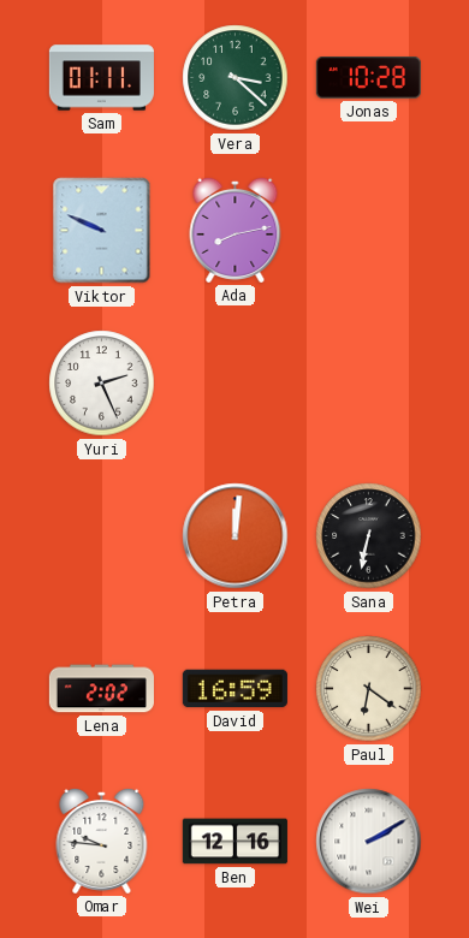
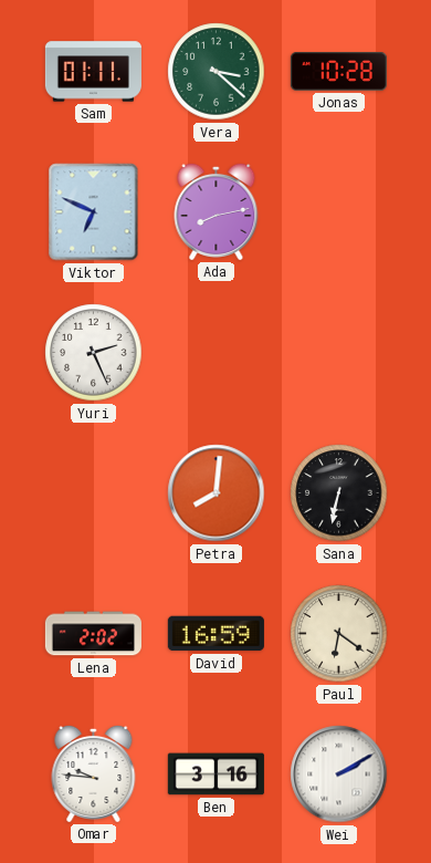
Viktor: 9:49 -> 6:49 (94, 212)
Petra: 12:01 -> 8:01 (217, 493)
Ben: 12:16 -> 3:16 (215, 774)
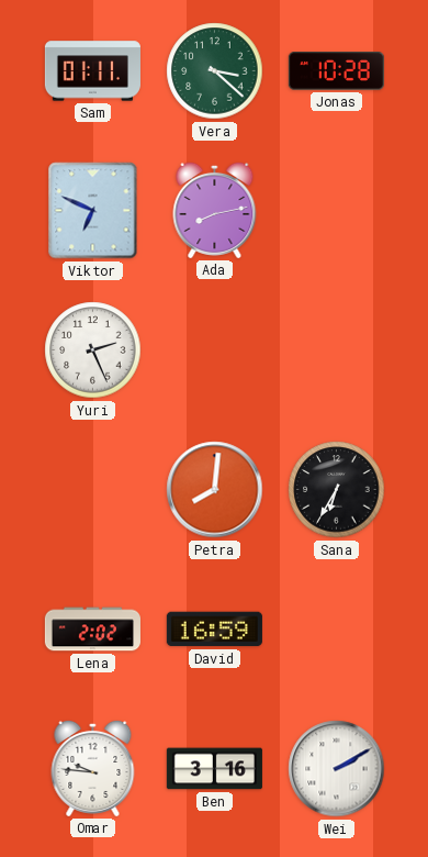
Sana: 6:32 -> 6:35 (337, 490)
Paul: 6:21 -> none (339, 634)
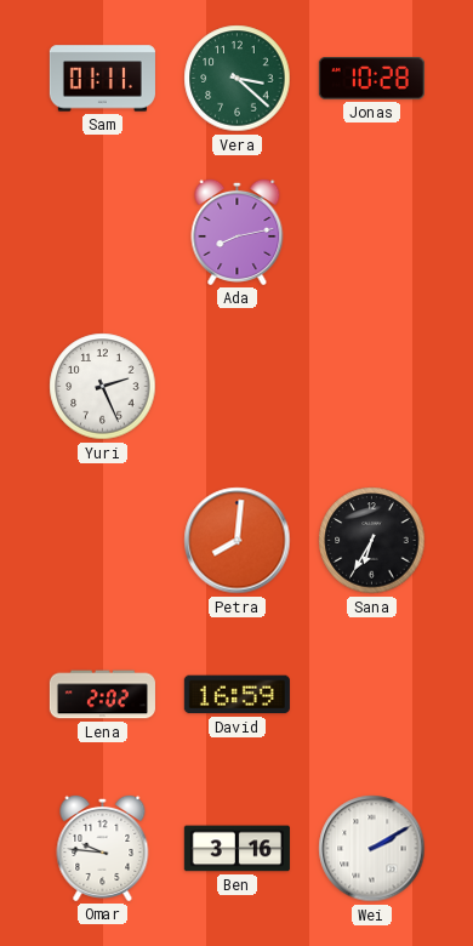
Viktor: 6:49 -> none (93, 211)
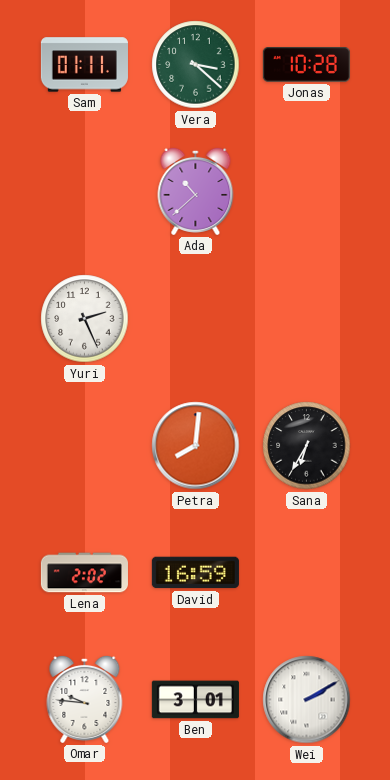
Ada: 8:13 -> 10:38 (196, 191)
Ben: 3:16 -> 3:01 (195, 700)
